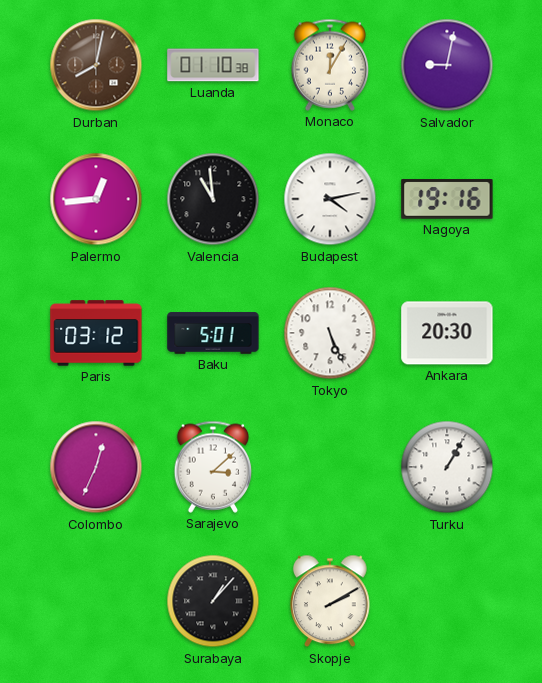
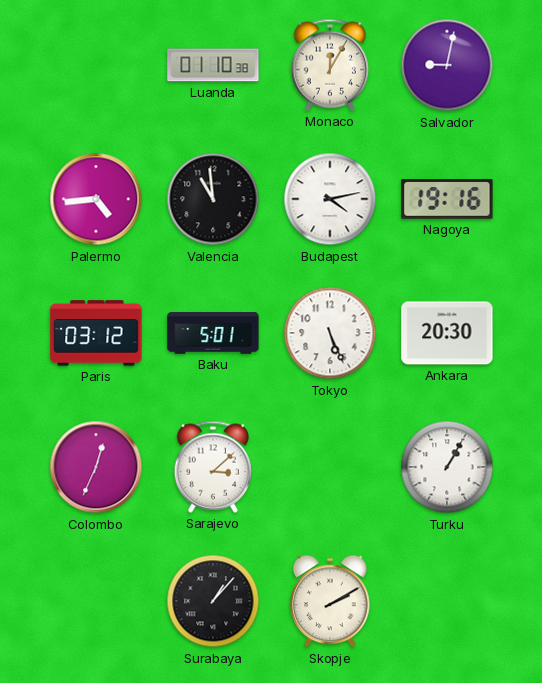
Durban: 8:02 -> none (96, 65)
Palermo: 12:44 -> 4:44 (96, 199)
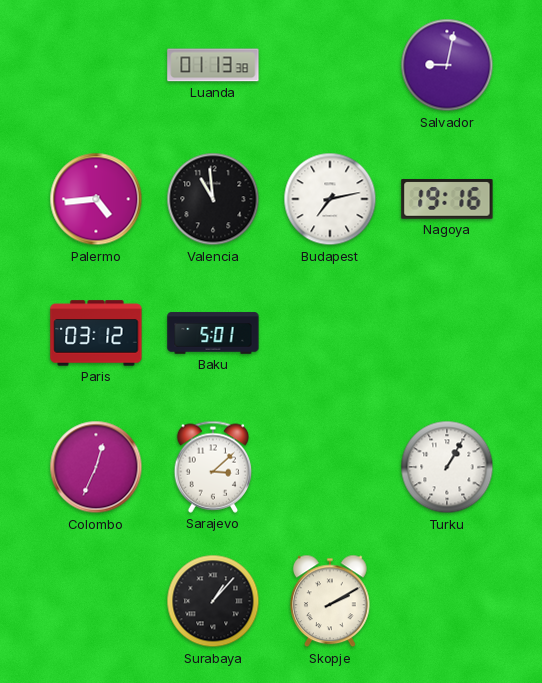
Luanda: 01:10 -> 01:13 (213, 65)
Monaco: 12:05 -> none (330, 65)
Budapest: 4:13 -> 7:13 (330, 199)
Tokyo: 5:26 -> none (330, 333)
Ankara: 20:30 -> none (447, 333)
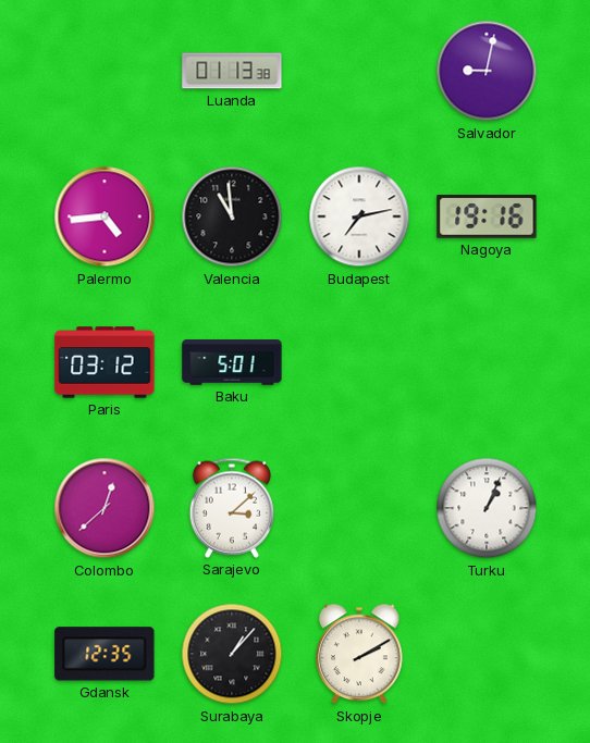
Colombo: 12:34 -> 12:38 (105, 508)
Turku: 1:05 -> 1:04 (487, 508)
Gdansk: none -> 12:35 (105, 654)
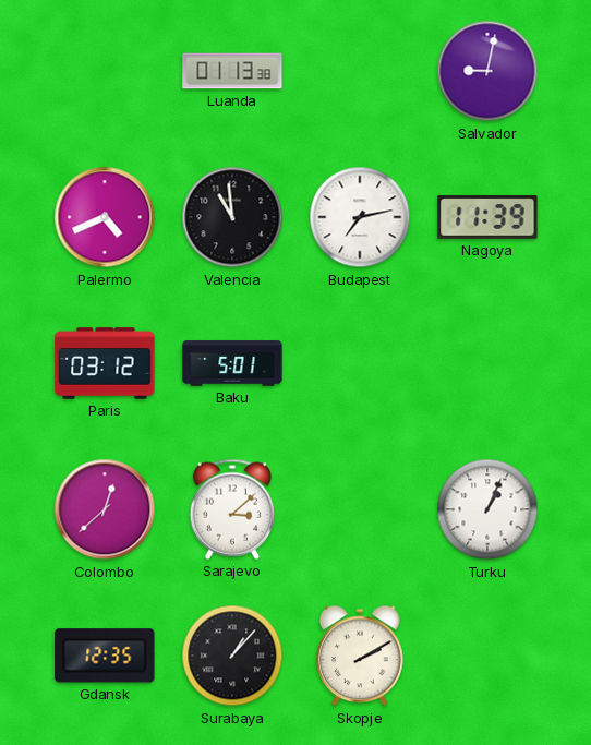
Palermo: 4:44 -> 4:41 (105, 217)
Nagoya: 19:16 -> 11:39 (487, 217)
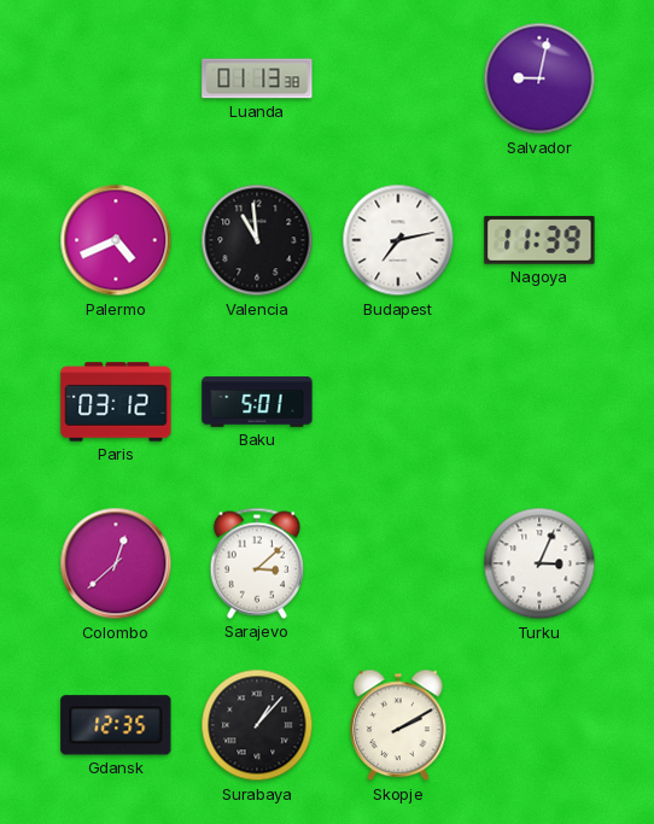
Turku: 1:04 -> 3:04 (539, 563)
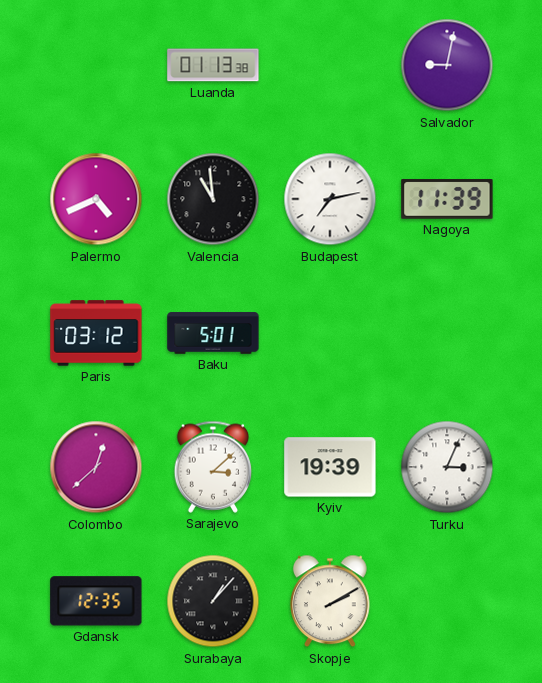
Kyiv: none -> 19:39 (330, 467)
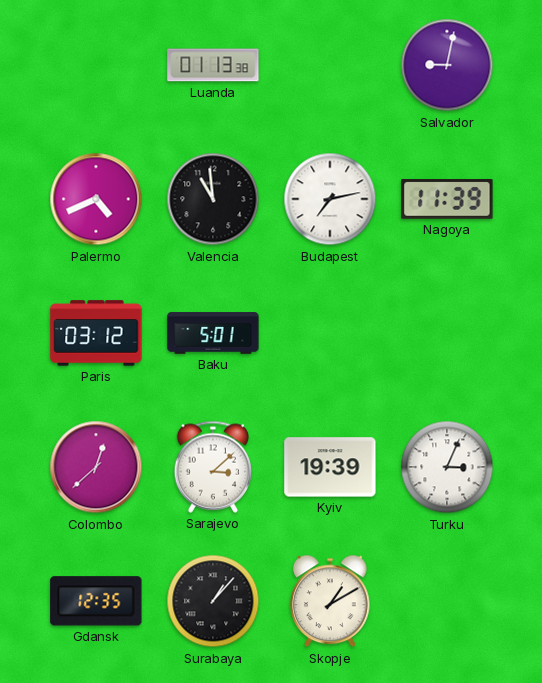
Skopje: 2:10 -> 1:10 (331, 601)
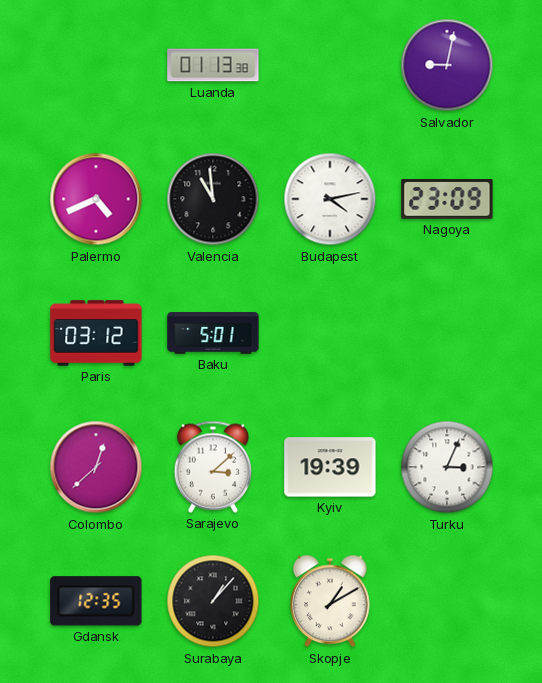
Budapest: 7:13 -> 4:13 (330, 199)
Nagoya: 11:39 -> 23:09 (447, 199)
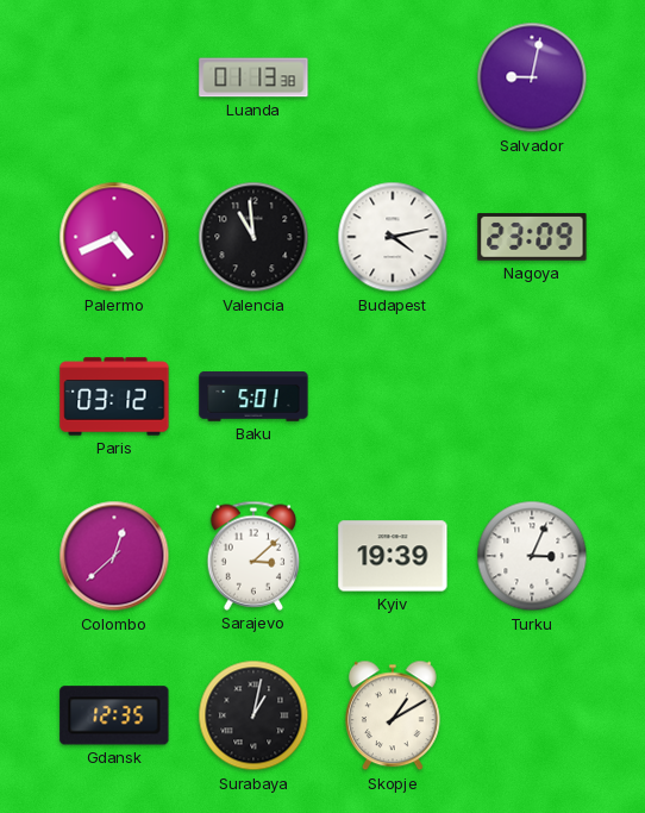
Surabaya: 1:07 -> 1:02 (253, 715)
